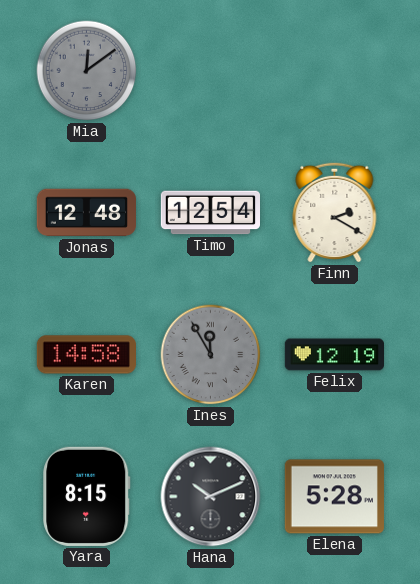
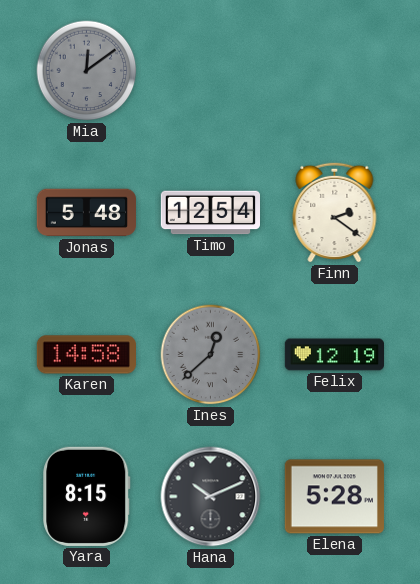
Jonas: 12:48 -> 5:48 (86, 213)
Finn: 2:20 -> 2:21 (335, 212)
Ines: 11:55 -> 12:38 (211, 355)
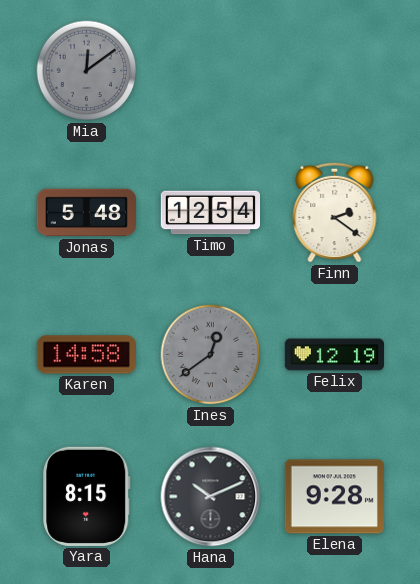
Ines: 12:38 -> 12:39 (211, 355)
Elena: 5:28 -> 9:28 (334, 497)
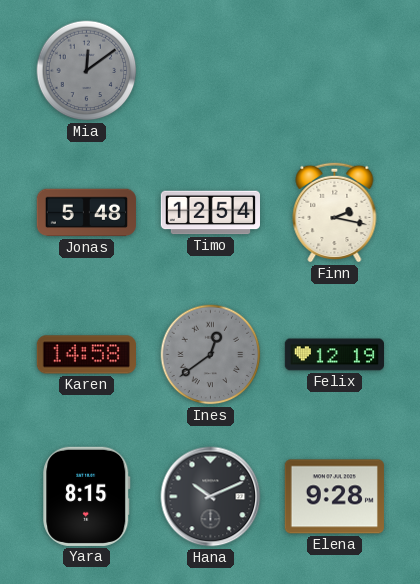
Finn: 2:21 -> 2:17 (335, 212)
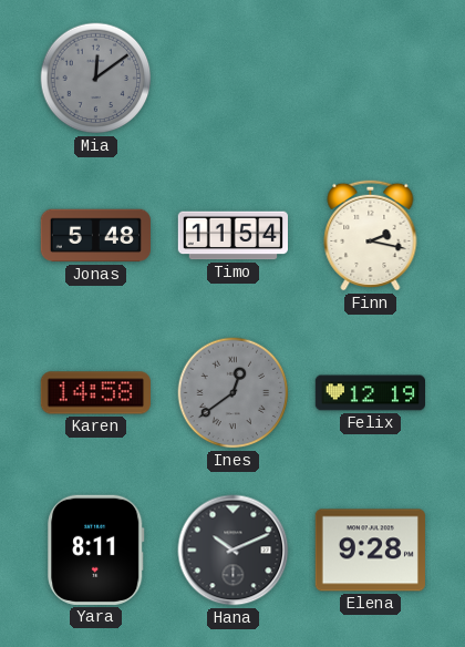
Timo: 12:54 -> 11:54 (232, 236)
Yara: 8:15 -> 8:11 (96, 550)
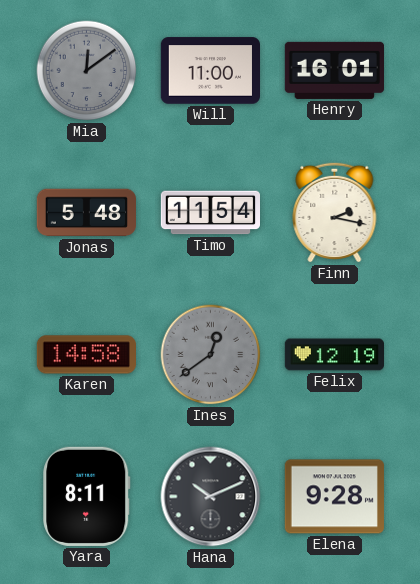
Will: none -> 11:00 (210, 71)
Henry: none -> 16:01 (334, 70)
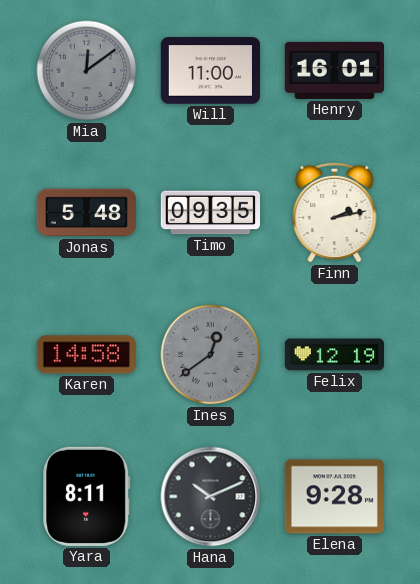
Timo: 11:54 -> 09:35 (210, 213)
Finn: 2:17 -> 2:13 (335, 212)
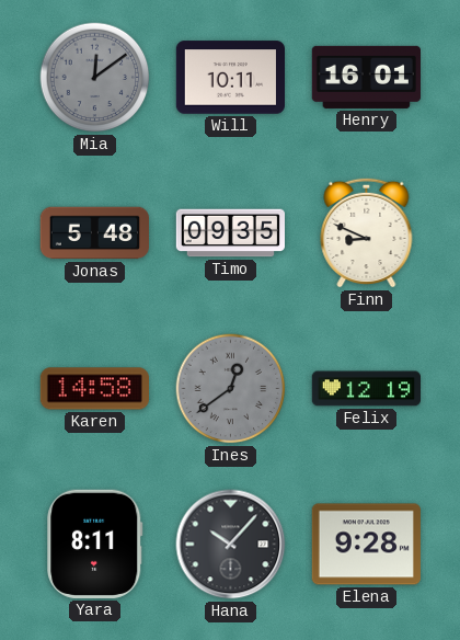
Will: 11:00 -> 10:11 (230, 78)
Finn: 2:13 -> 8:49 (367, 232)
Hana: 10:11 -> 10:07 (231, 545)
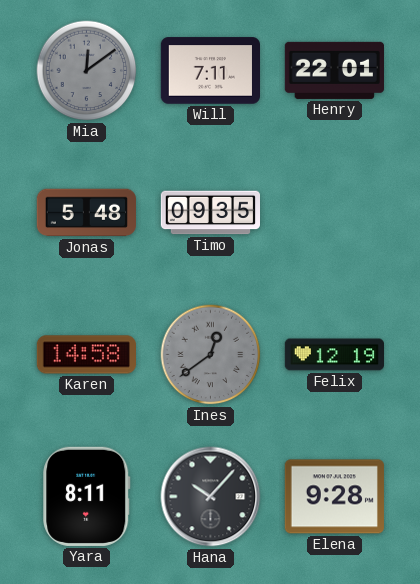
Will: 10:11 -> 7:11 (210, 71)
Henry: 16:01 -> 22:01 (334, 70)
Finn: 8:49 -> none (367, 232)
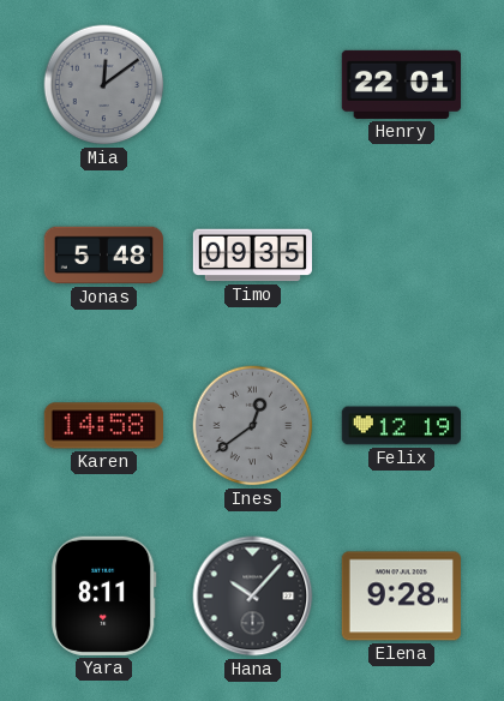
Will: 7:11 -> none (210, 71)
